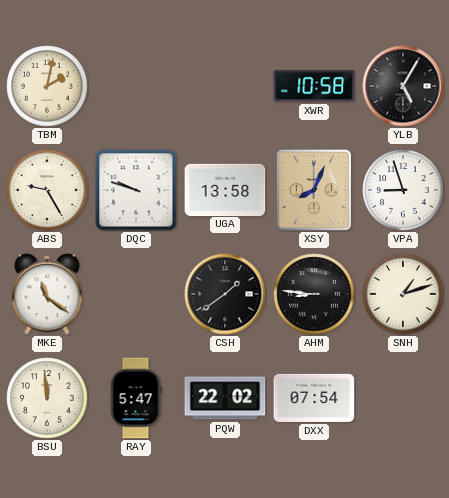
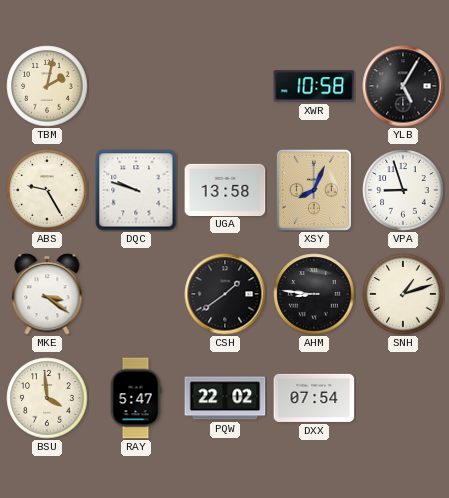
MKE: 11:21 -> 3:21 (47, 294)
BSU: 11:59 -> 3:59 (47, 398)
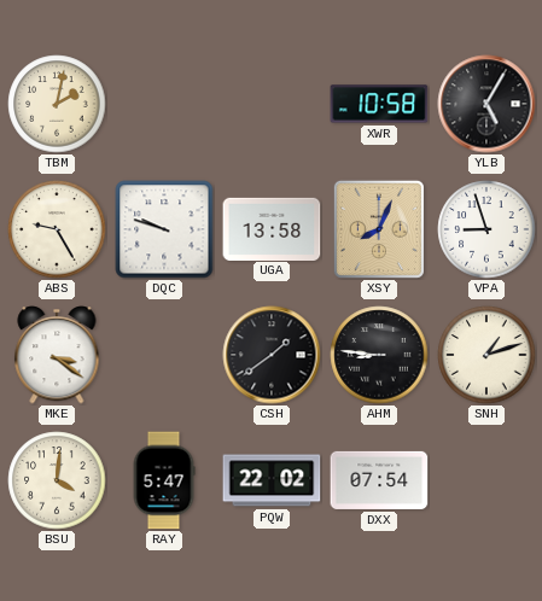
BSU: 3:59 -> 4:01 (57, 480)
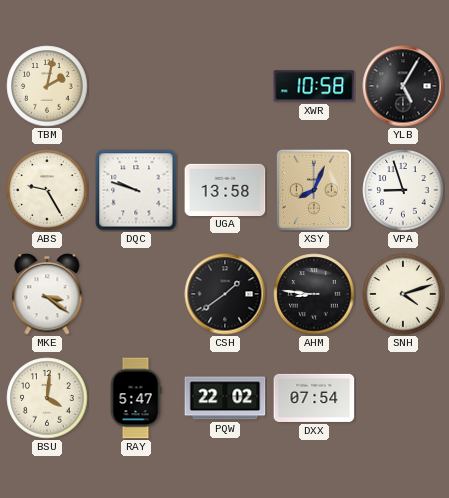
SNH: 1:12 -> 4:12 (403, 294)
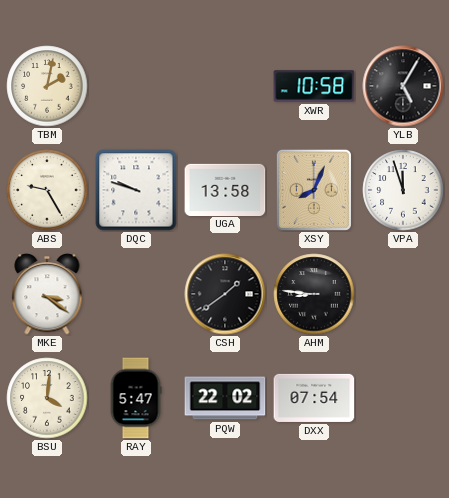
VPA: 8:57 -> 11:57 (403, 190)
SNH: 4:12 -> none (403, 294)
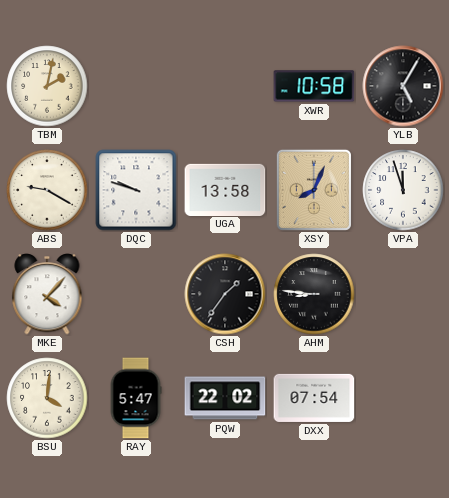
ABS: 9:25 -> 9:20 (47, 190)
MKE: 3:21 -> 4:07 (47, 294)
CSH: 1:39 -> 1:36 (225, 294)
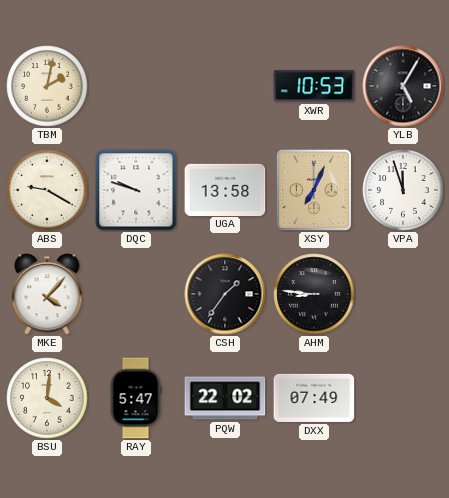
XWR: 10:58 -> 10:53 (314, 86)
XSY: 8:04 -> 7:04 (314, 190)
DXX: 07:54 -> 07:49 (314, 398)
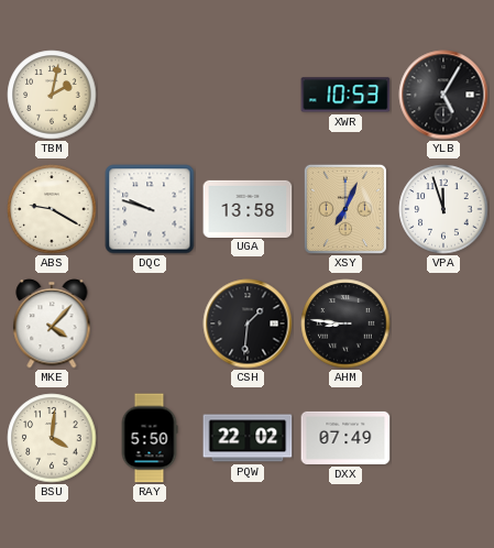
CSH: 1:36 -> 1:31 (248, 324)
RAY: 5:47 -> 5:50 (150, 438)
